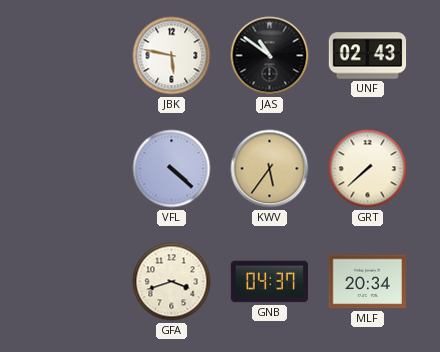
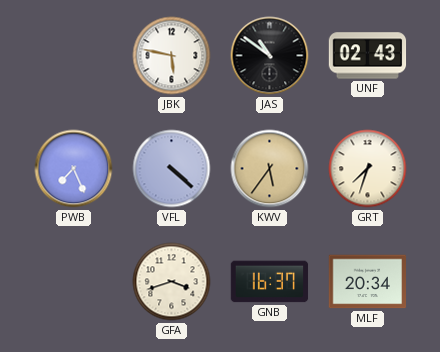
PWB: none -> 7:26 (74, 169)
GRT: 7:38 -> 7:33 (368, 169)
GNB: 04:37 -> 16:37 (270, 282)
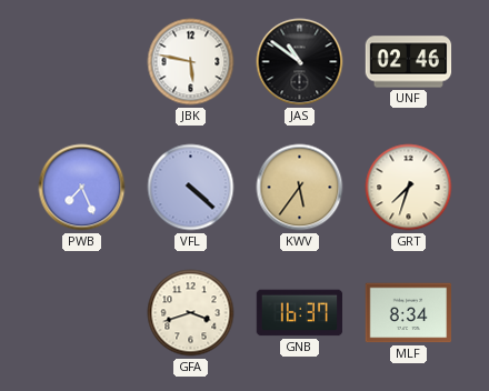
UNF: 02:43 -> 02:46 (409, 62)
MLF: 20:34 -> 8:34 (409, 313)
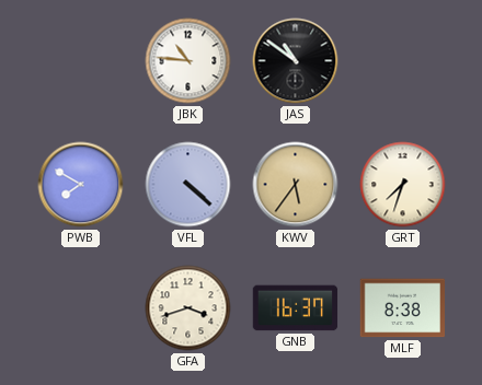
JBK: 5:47 -> 10:46 (188, 61)
UNF: 02:46 -> none (409, 62)
PWB: 7:26 -> 7:50 (81, 185)
MLF: 8:34 -> 8:38 (403, 308)
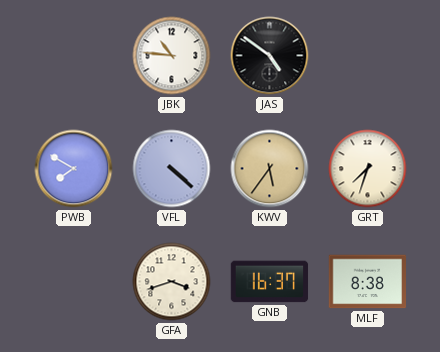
JAS: 10:51 -> 4:51 (270, 56)
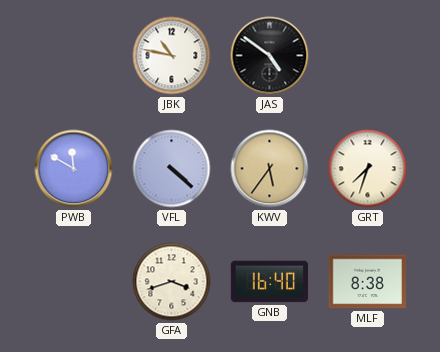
JBK: 10:46 -> 10:47 (172, 56)
PWB: 7:50 -> 11:50 (74, 169)
GNB: 16:37 -> 16:40 (270, 282)
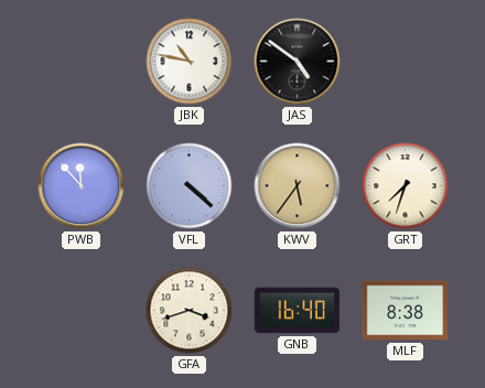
PWB: 11:50 -> 11:53 (82, 186)
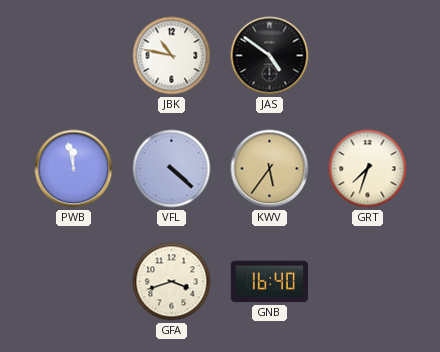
PWB: 11:53 -> 11:58 (74, 169)
MLF: 8:38 -> none (406, 311)
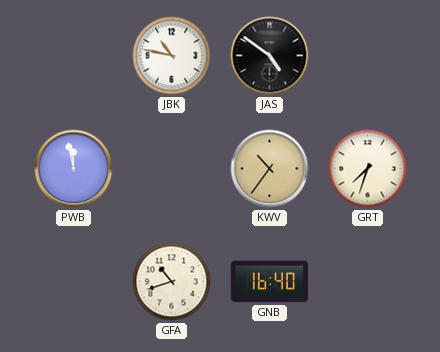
VFL: 4:22 -> none (172, 169)
KWV: 5:36 -> 10:36 (270, 169)
GFA: 3:42 -> 10:42 (172, 282)
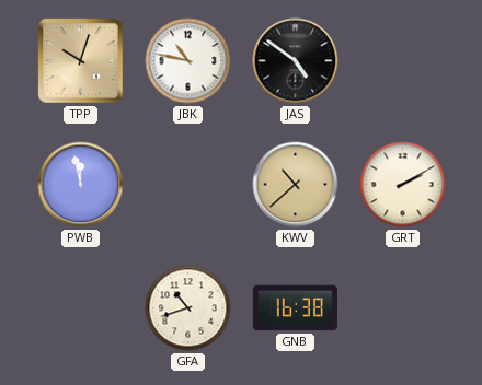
TPP: none -> 10:03 (81, 61)
KWV: 10:36 -> 10:38 (296, 185)
GRT: 7:33 -> 2:10 (403, 185)
GNB: 16:40 -> 16:38 (296, 308)
